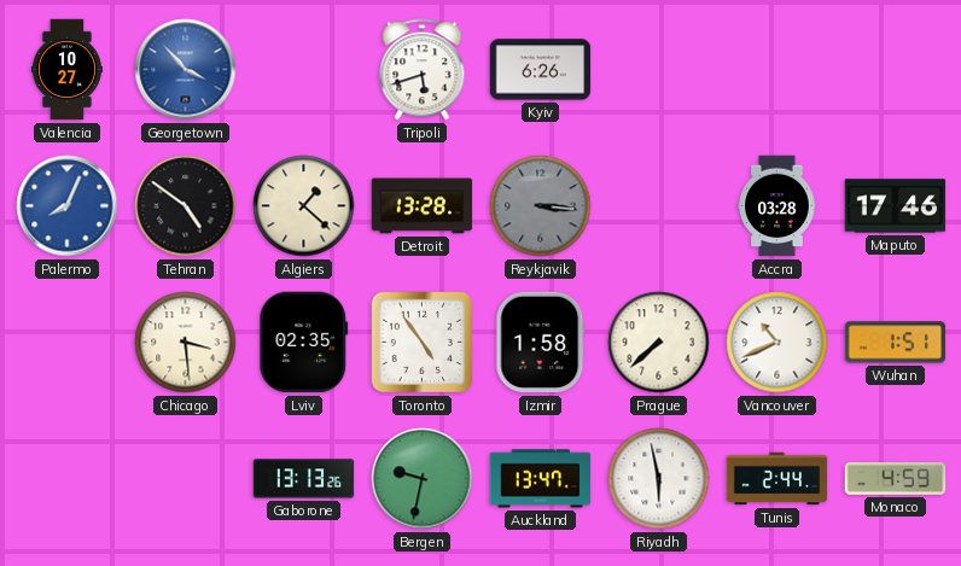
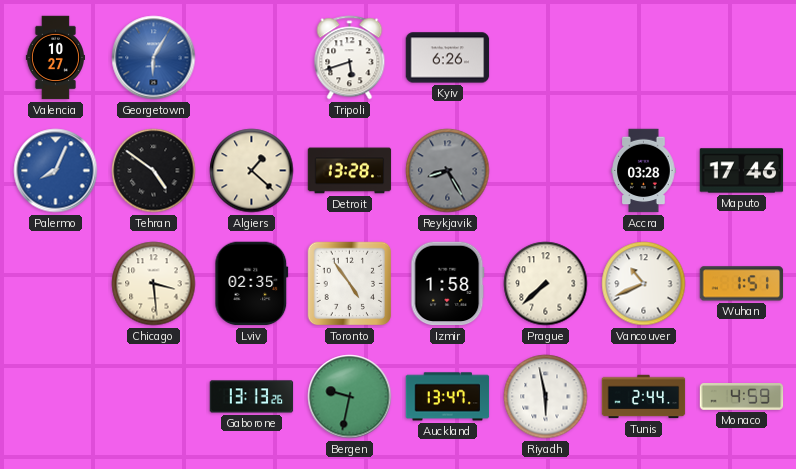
Georgetown: 3:53 -> 6:05 (154, 58)
Reykjavik: 3:16 -> 8:25 (448, 171)
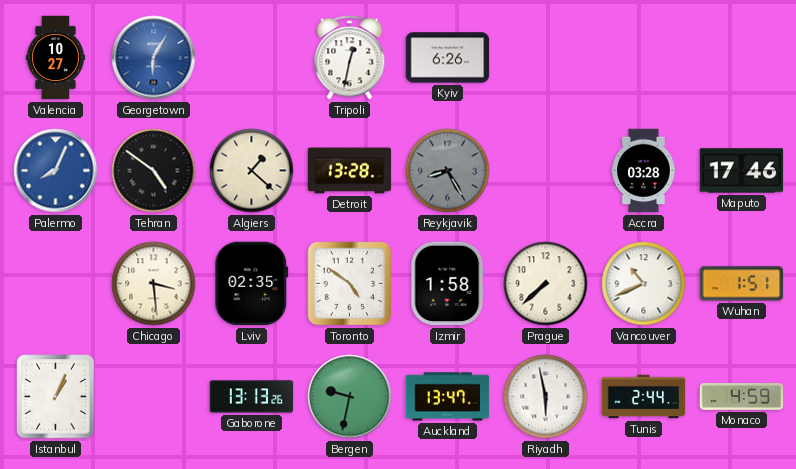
Tripoli: 5:42 -> 12:32 (350, 58)
Toronto: 4:54 -> 4:51 (350, 284)
Istanbul: none -> 1:04 (56, 397)
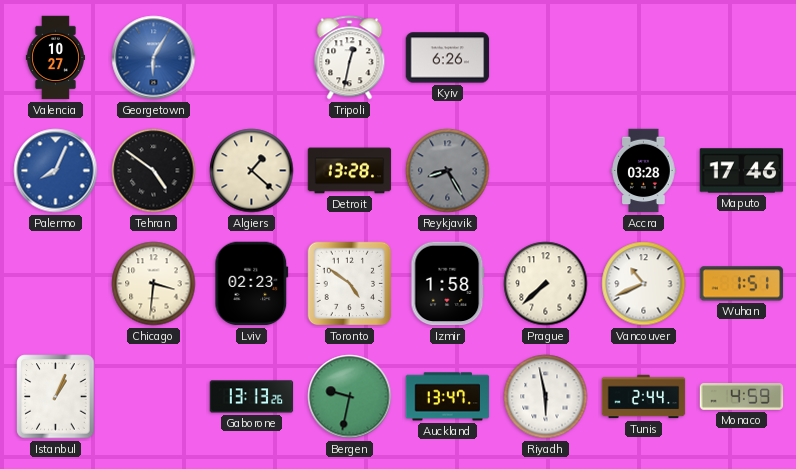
Chicago: 3:29 -> 3:31 (154, 284)
Lviv: 02:35 -> 02:23 (252, 284)
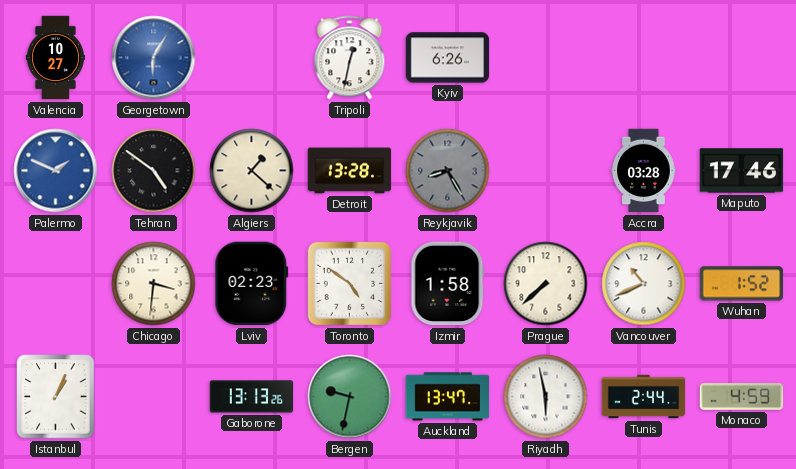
Palermo: 8:04 -> 1:49 (56, 171)
Wuhan: 1:51 -> 1:52 (742, 284)
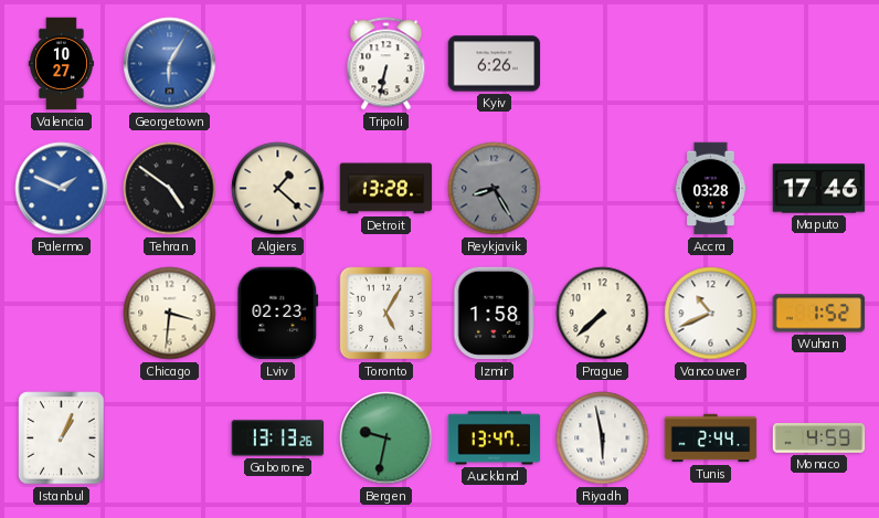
Tripoli: 12:32 -> 6:32 (386, 64)
Toronto: 4:51 -> 5:05 (386, 314)
